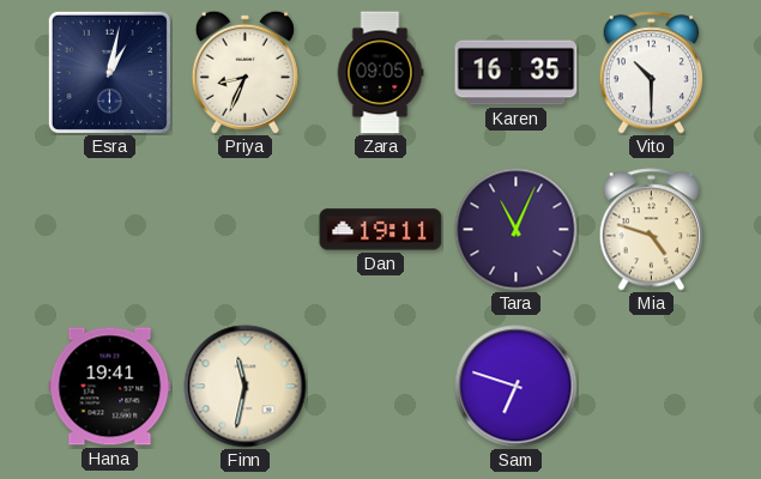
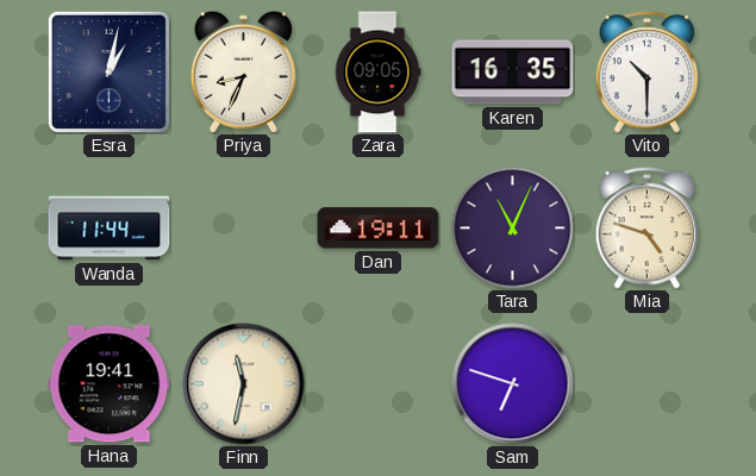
Wanda: none -> 11:44 (110, 228)
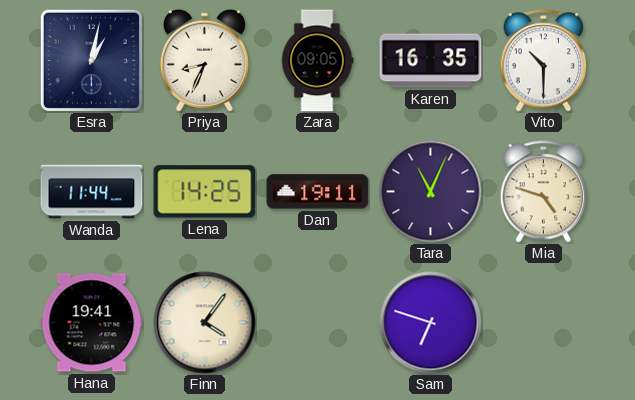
Lena: none -> 14:25 (205, 192)
Finn: 11:32 -> 4:06 (205, 323)
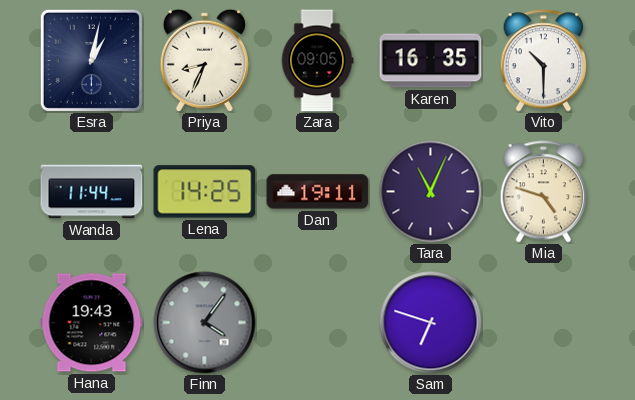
Hana: 19:41 -> 19:43 (92, 323)
Finn dial: cream -> grey (205, 323)
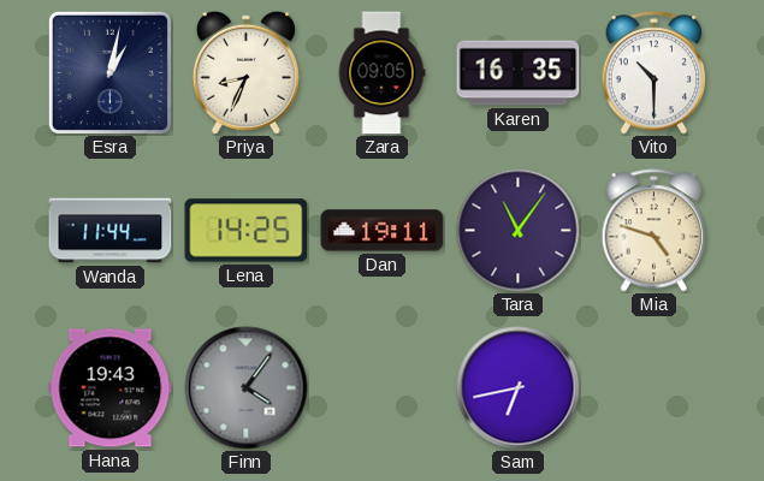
Tara: 11:04 -> 11:06 (519, 231)
Sam: 6:48 -> 6:43 (519, 388)
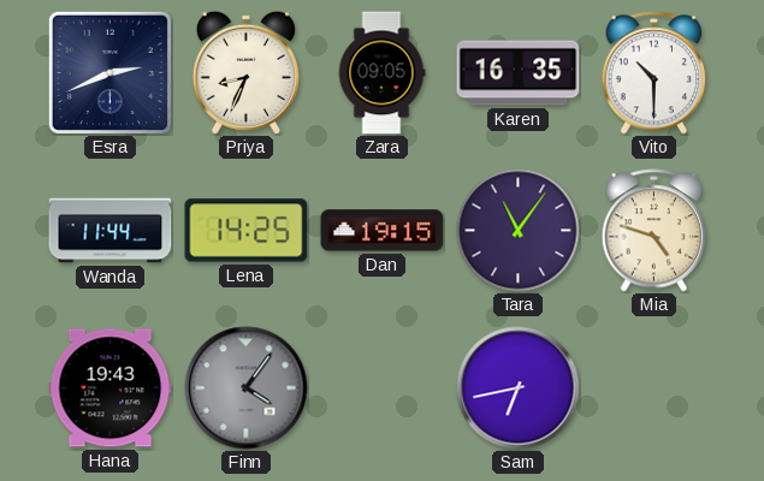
Esra: 1:02 -> 2:41 (109, 72)
Dan: 19:11 -> 19:15 (383, 231)
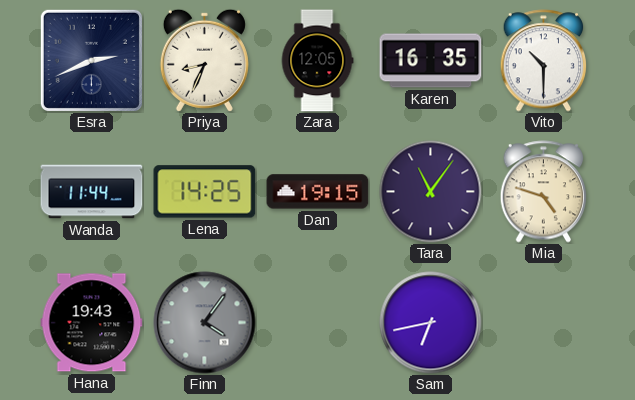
Zara: 09:05 -> 12:05 (317, 61)
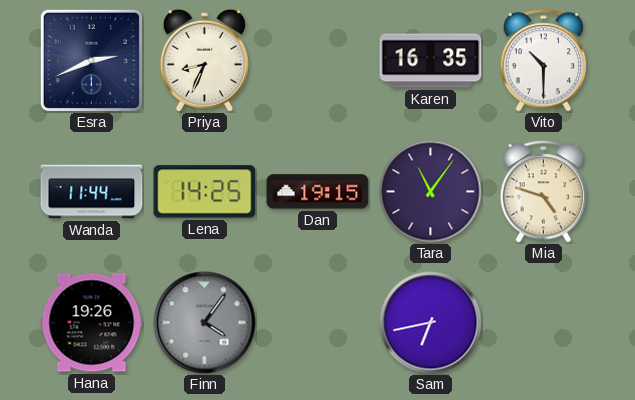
Zara: 12:05 -> none (317, 61)
Hana: 19:43 -> 19:26 (92, 323)
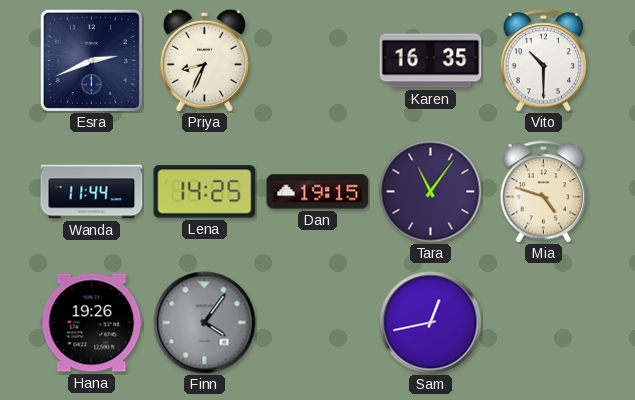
Sam: 6:43 -> 12:43 (431, 323)
